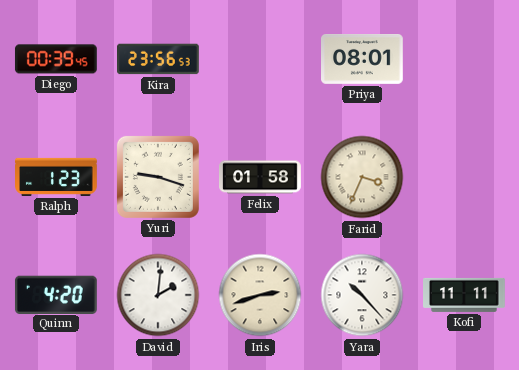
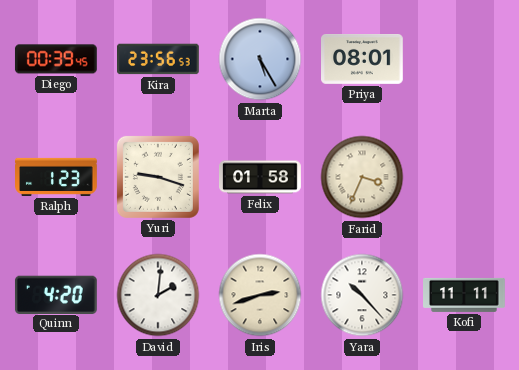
Marta: none -> 5:25 (260, 59)
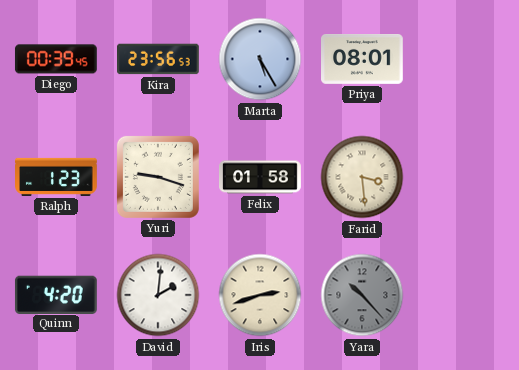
Farid: 3:34 -> 3:29 (362, 177)
Yara dial: white -> grey (362, 295)
Kofi: 11:11 -> none (465, 295)
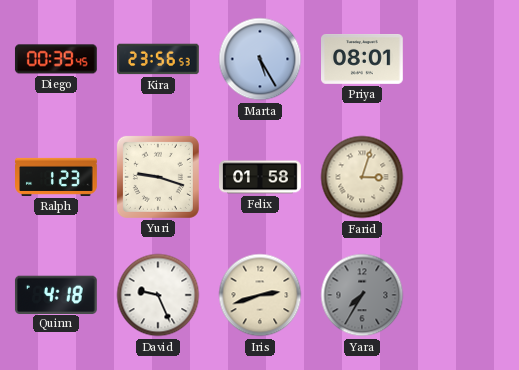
Farid: 3:29 -> 3:03 (362, 177)
Quinn: 4:20 -> 4:18 (56, 294)
David: 2:01 -> 9:26 (158, 295)
Yara: 10:23 -> 7:35 (362, 295)
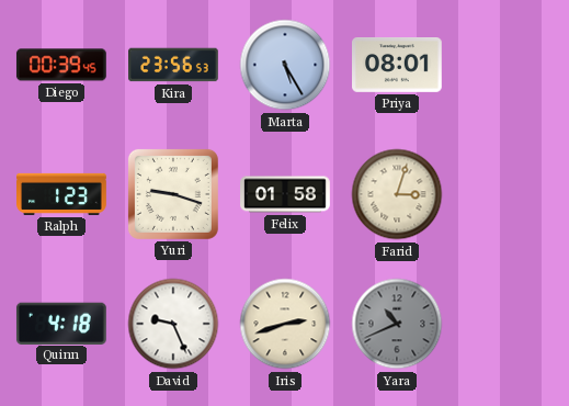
Yara: 7:35 -> 10:41 (397, 324)
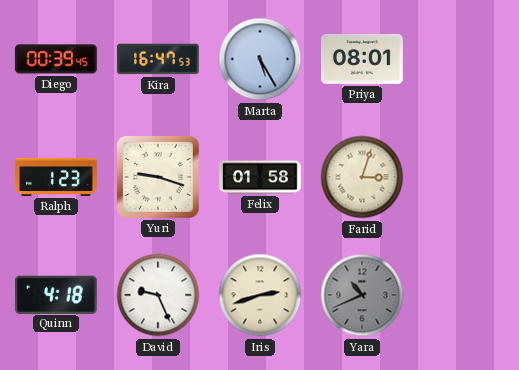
Kira: 23:56 -> 16:47 (159, 59)
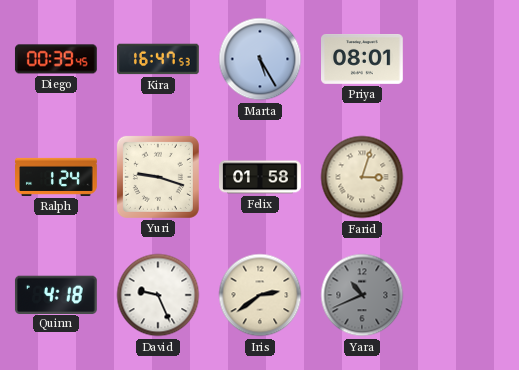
Ralph: 1:23 -> 1:24 (57, 177)
Iris: 2:42 -> 2:39 (260, 295)
